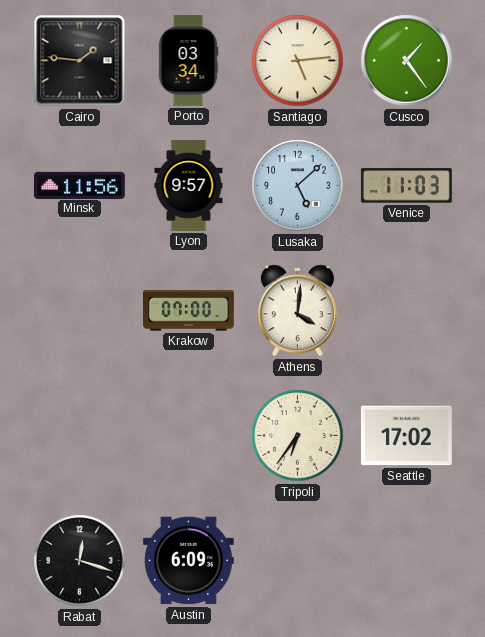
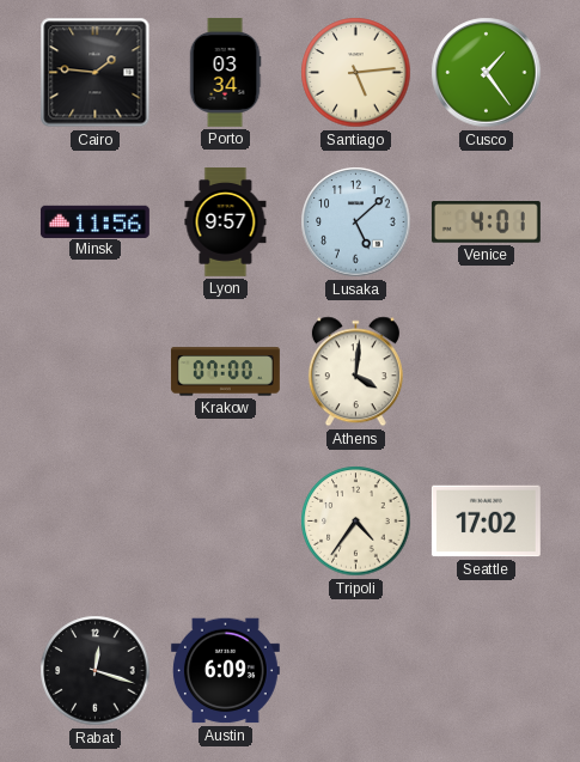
Venice: 11:03 -> 4:01 (486, 222)
Tripoli: 6:36 -> 4:36 (356, 522)
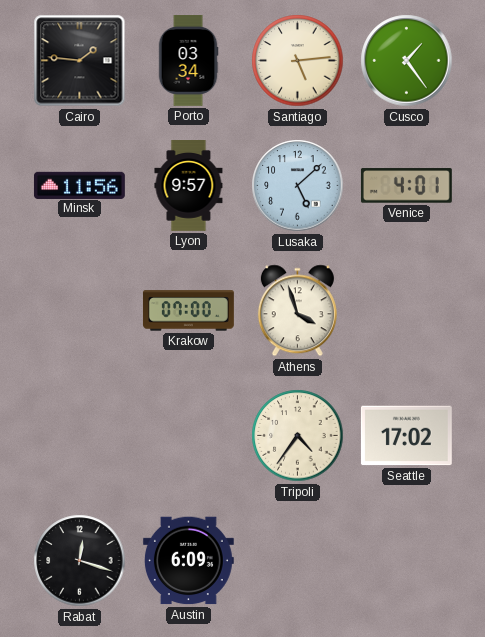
Athens: 4:01 -> 3:57 (297, 311)
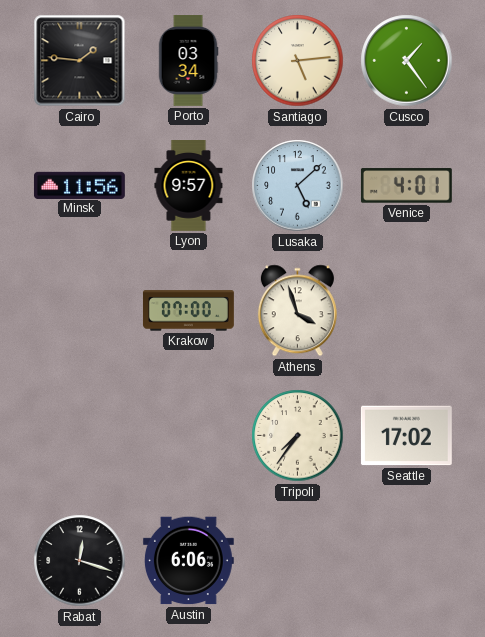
Tripoli: 4:36 -> 7:36 (298, 436)
Austin: 6:09 -> 6:06 (188, 561)
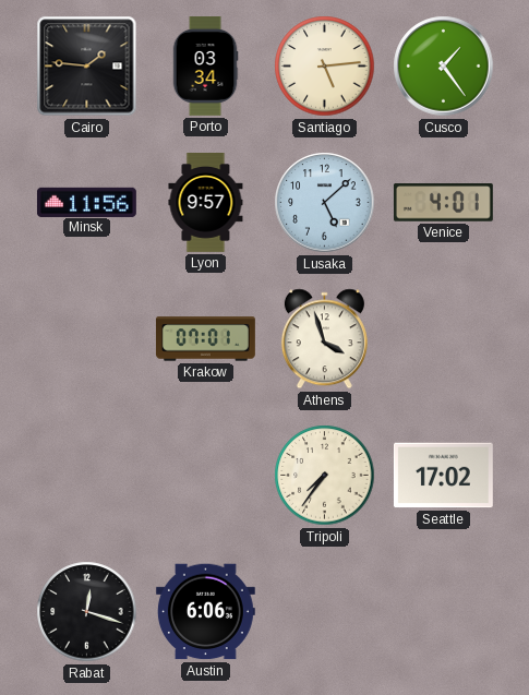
Krakow: 07:00 -> 07:01 (205, 339)
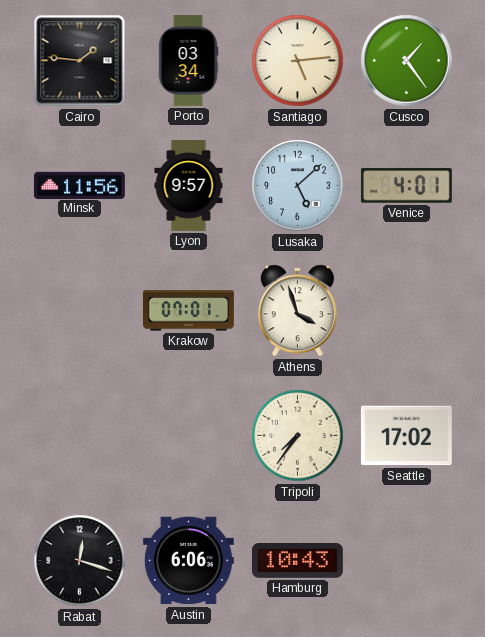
Hamburg: none -> 10:43 (297, 561)
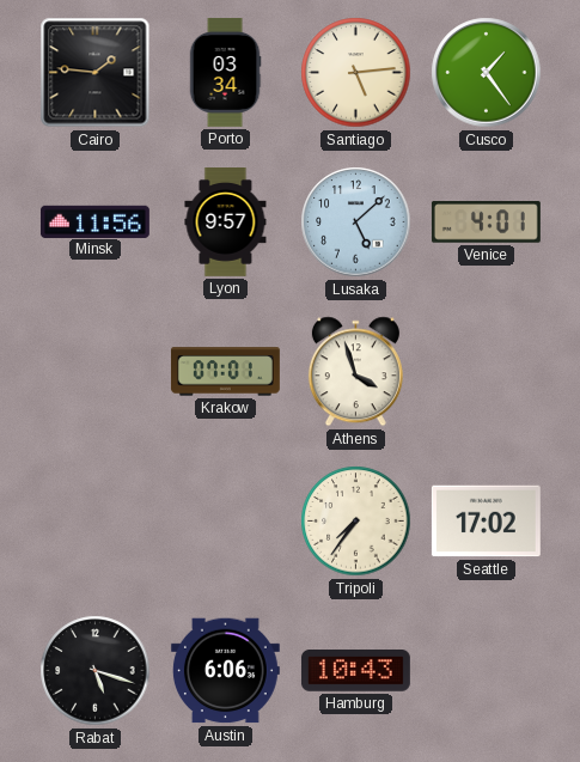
Rabat: 12:18 -> 5:18 (96, 671)
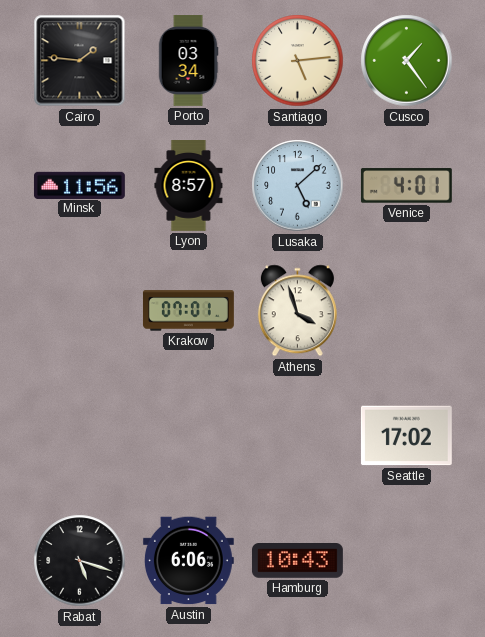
Lyon: 9:57 -> 8:57 (189, 186)
Tripoli: 7:36 -> none (356, 522)
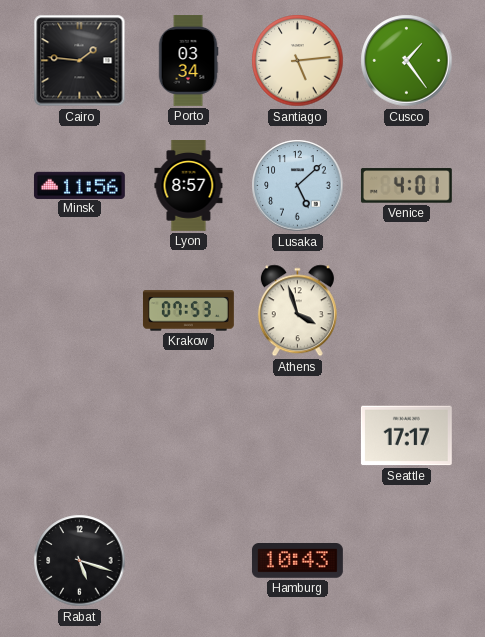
Krakow: 07:01 -> 07:53 (188, 311)
Seattle: 17:02 -> 17:17 (406, 436)
Austin: 6:06 -> none (188, 561)
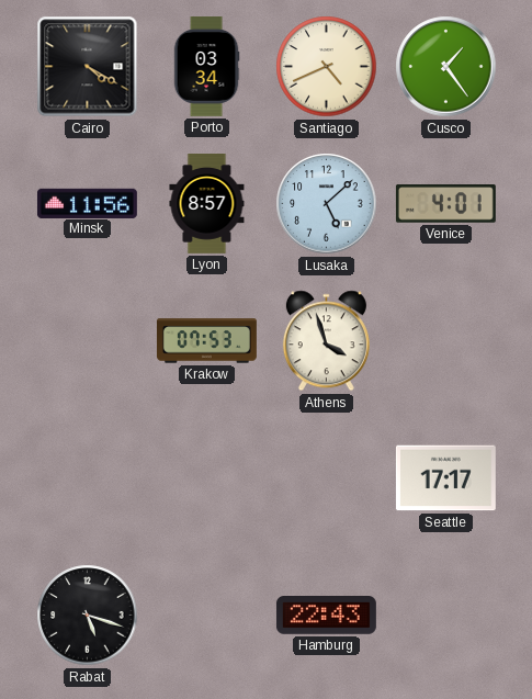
Cairo: 1:46 -> 4:20 (88, 67)
Santiago: 5:14 -> 4:41 (327, 67)
Hamburg: 10:43 -> 22:43 (326, 616)
